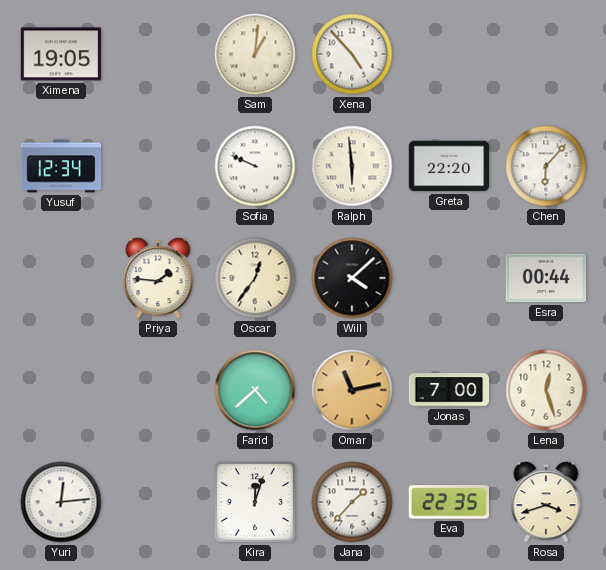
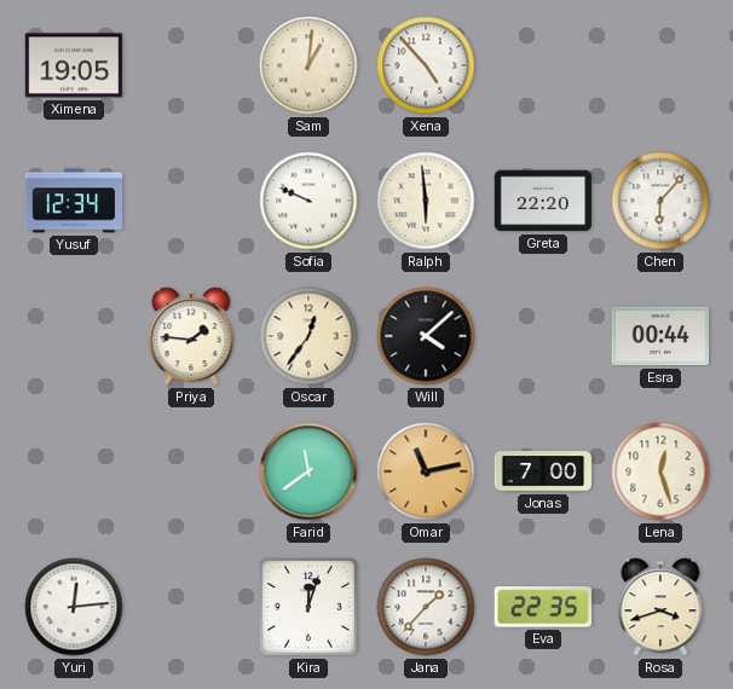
Farid: 4:38 -> 11:39 (308, 471)
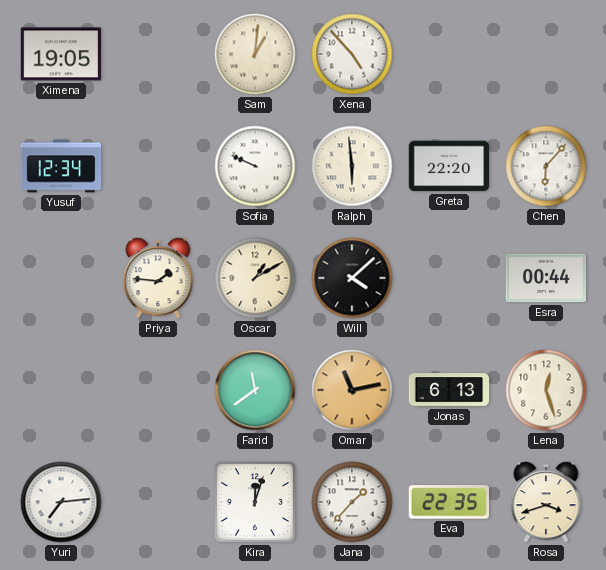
Oscar: 12:36 -> 1:10 (255, 278)
Jonas: 7:00 -> 6:13 (449, 390)
Yuri: 12:14 -> 7:14 (61, 502)
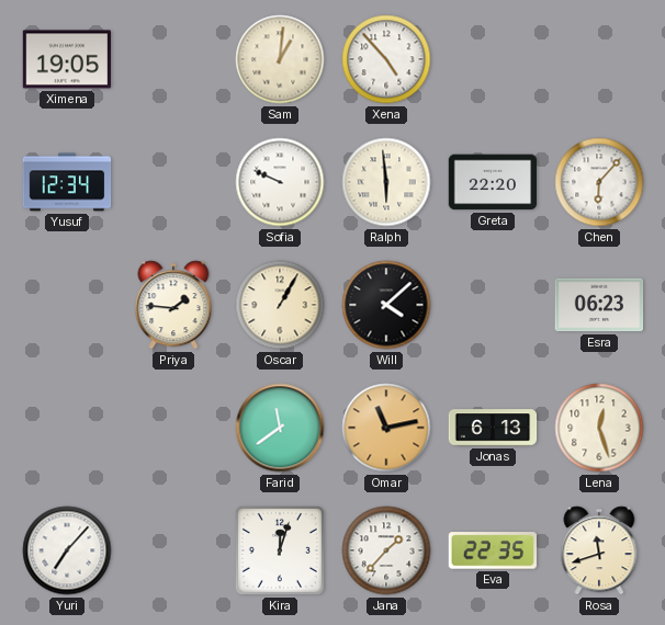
Oscar: 1:10 -> 1:05 (280, 305)
Esra: 00:44 -> 06:23 (599, 305)
Yuri: 7:14 -> 7:07 (67, 550)
Rosa: 3:42 -> 11:42 (599, 550)
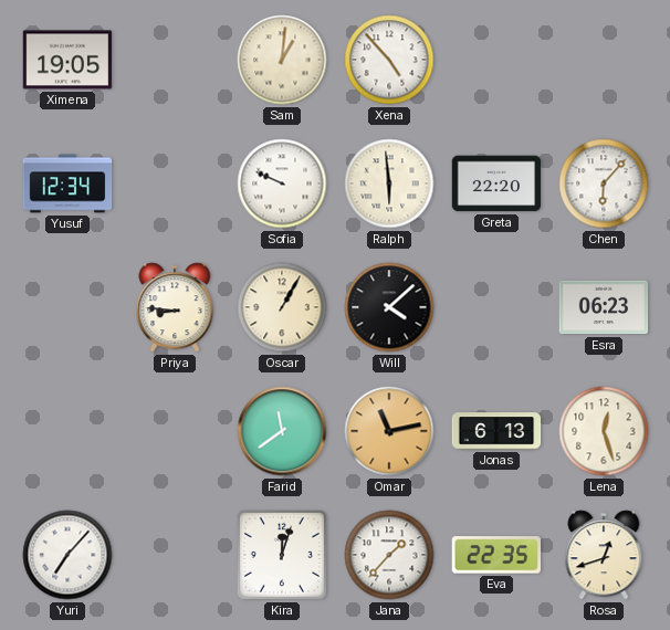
Priya: 1:46 -> 8:46 (175, 307)
Rosa: 11:42 -> 12:42 (604, 555)
